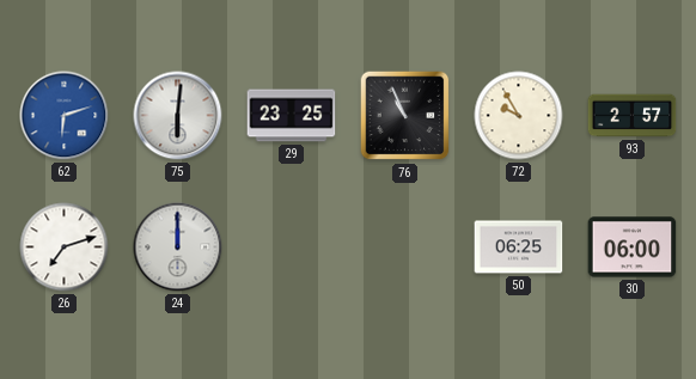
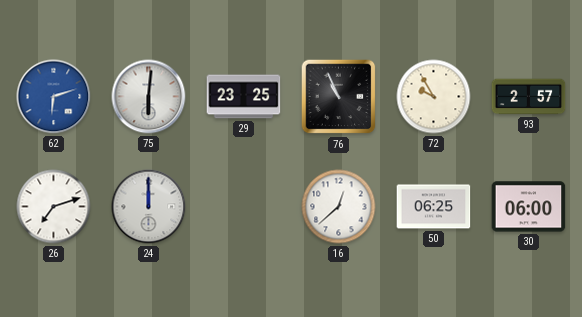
16: none -> 12:38 (339, 207)
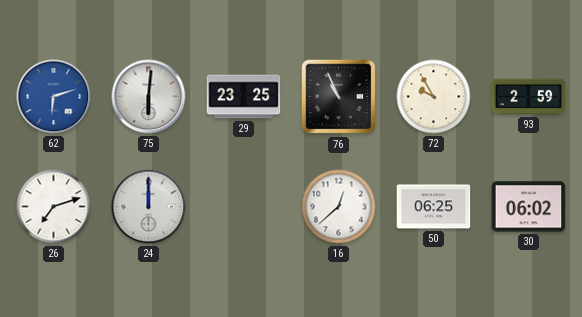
93: 2:57 -> 2:59 (529, 97)
30: 06:00 -> 06:02 (529, 207)
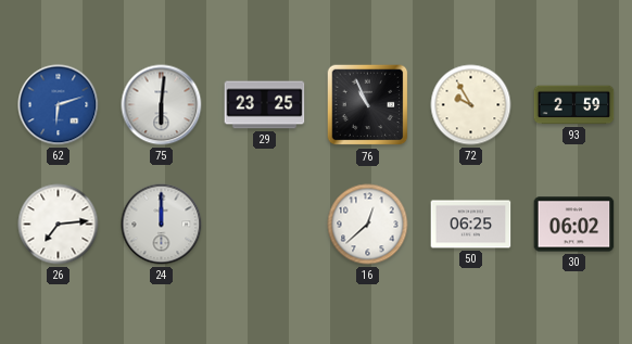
26: 7:12 -> 7:14 (59, 225)
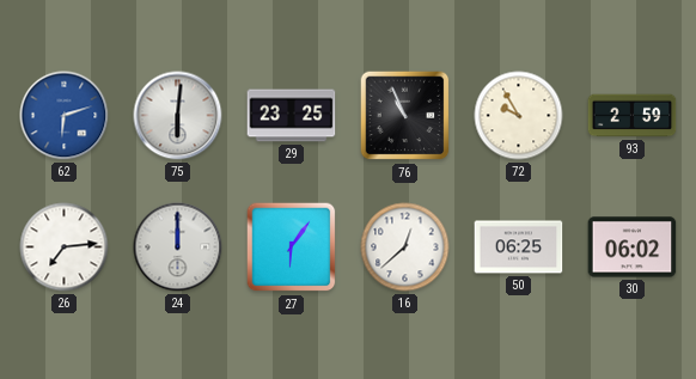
27: none -> 6:06 (292, 247)
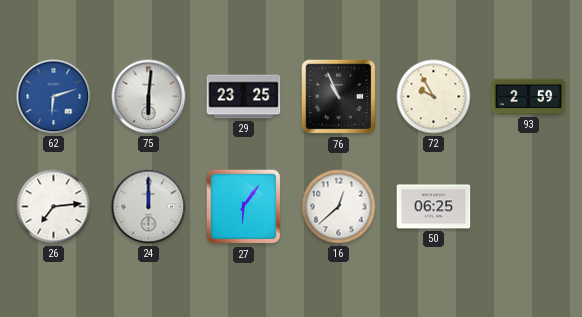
30: 06:02 -> none (633, 247)
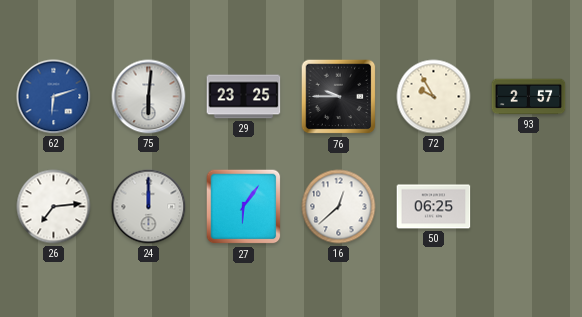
76: 10:56 -> 9:45 (339, 97)
93: 2:59 -> 2:57 (529, 97)
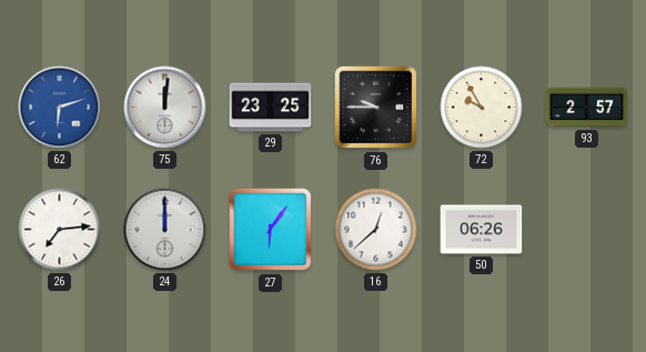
75: 6:01 -> 12:01 (165, 108)
50: 06:25 -> 06:26 (482, 230)
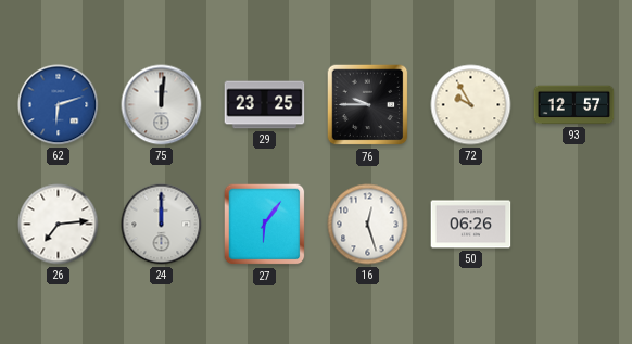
93: 2:57 -> 12:57 (574, 105)
16: 12:38 -> 12:27 (368, 225)
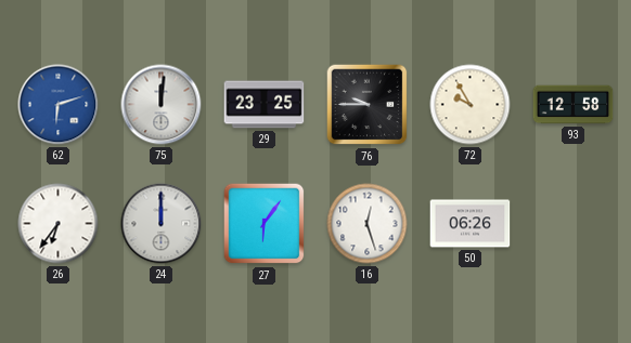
93: 12:57 -> 12:58 (574, 105)
26: 7:14 -> 6:36 (59, 224)
